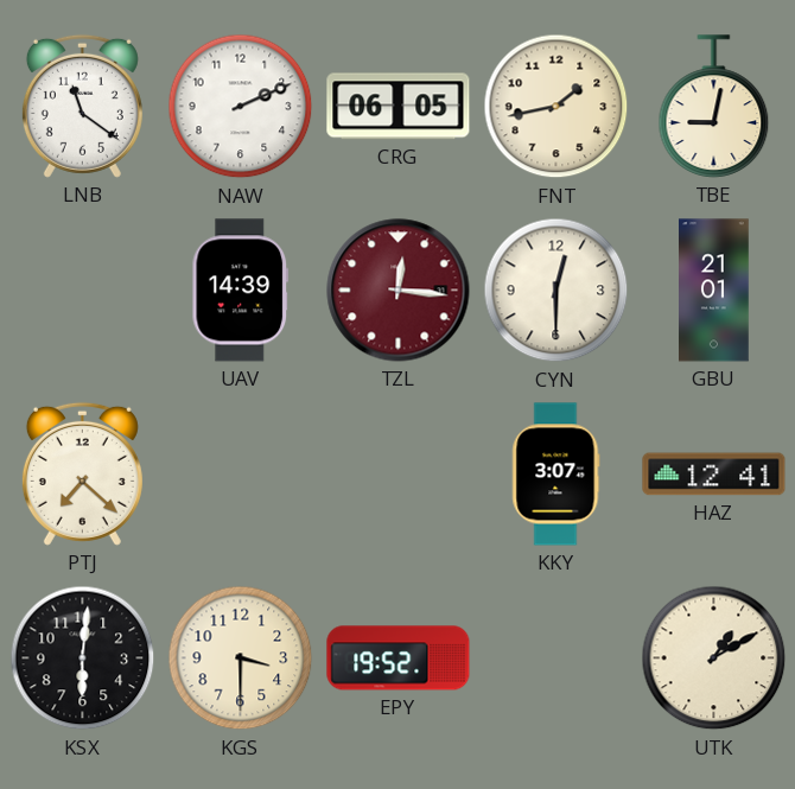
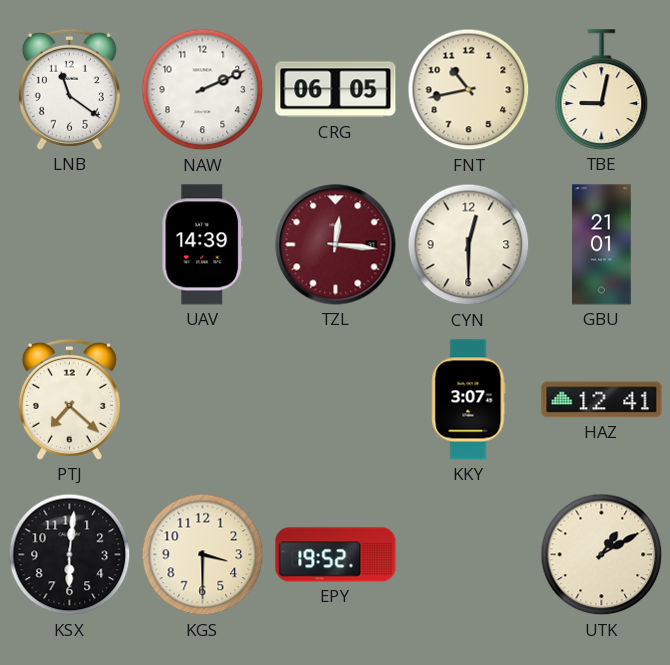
FNT: 1:43 -> 10:43 (469, 90)
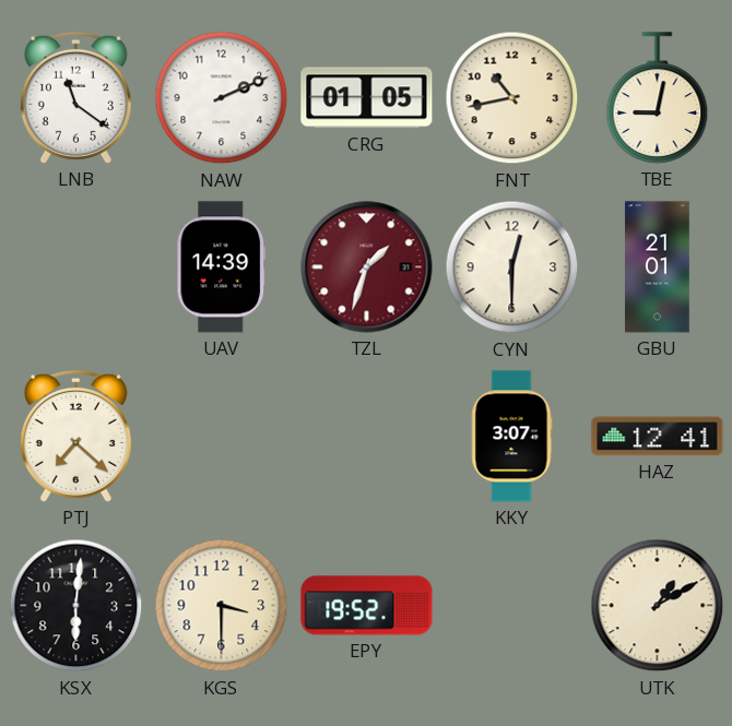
CRG: 06:05 -> 01:05 (367, 98)
TZL: 12:16 -> 1:33 (367, 267)
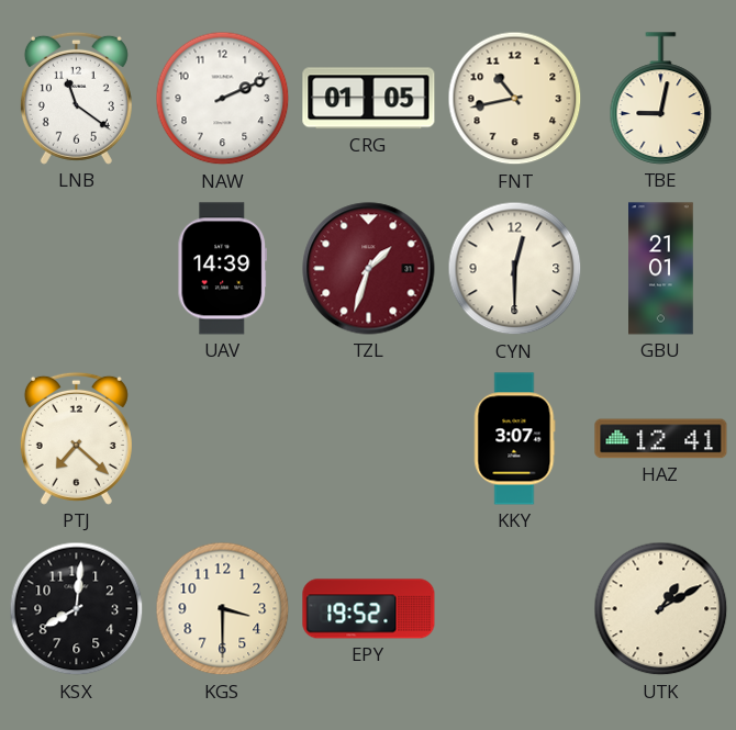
KSX: 6:01 -> 8:01 (77, 609)
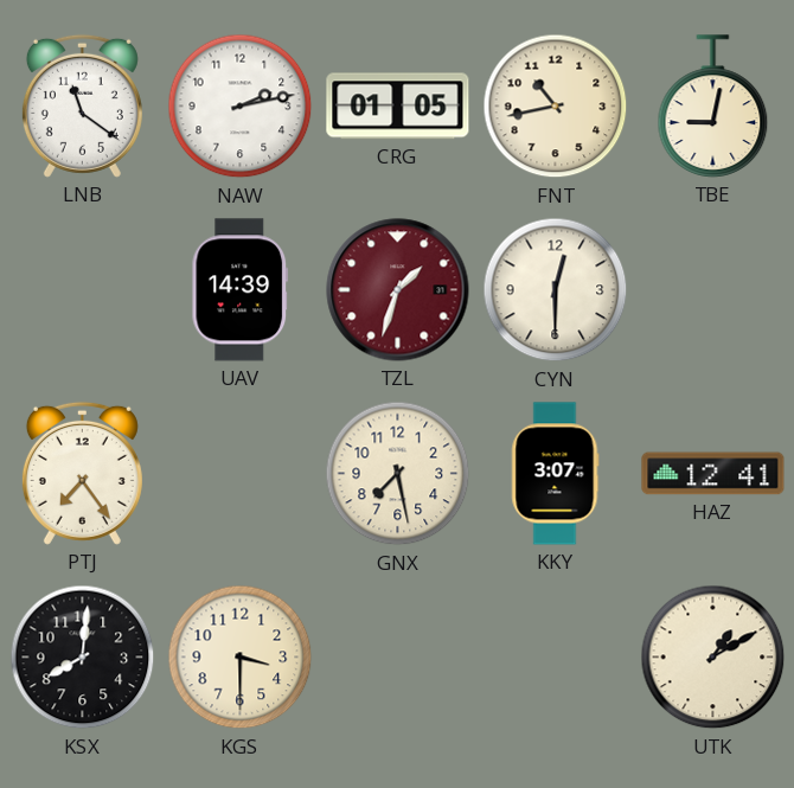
NAW: 2:11 -> 2:13 (241, 107)
GBU: 21:01 -> none (661, 269)
PTJ: 7:22 -> 7:24 (82, 473)
GNX: none -> 7:28 (398, 474)
EPY: 19:52 -> none (369, 609)
